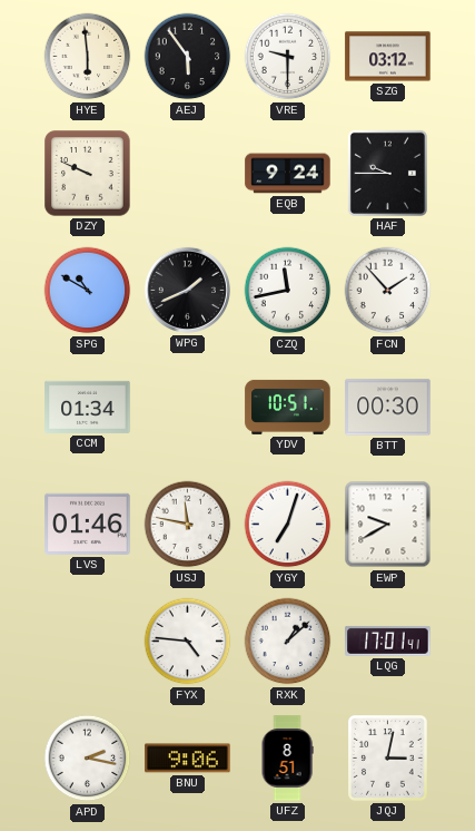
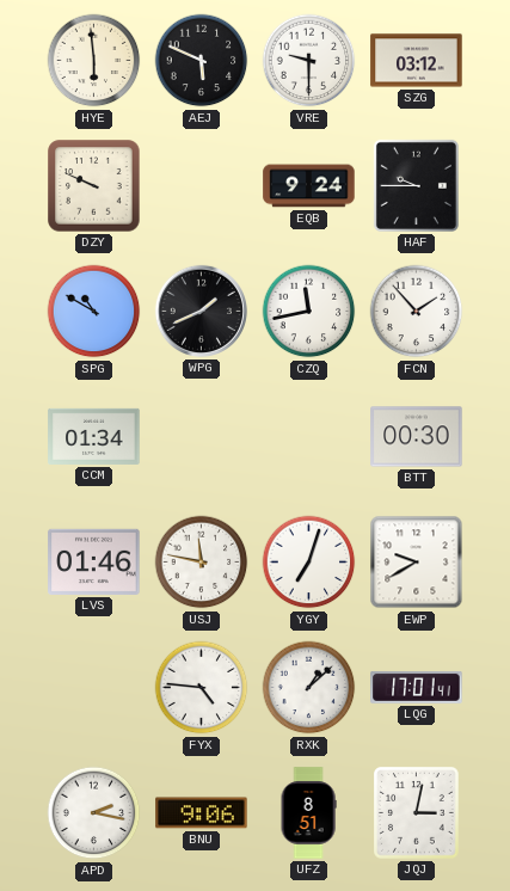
AEJ: 5:54 -> 5:49 (202, 61)
YDV: 10:51 -> none (288, 407)
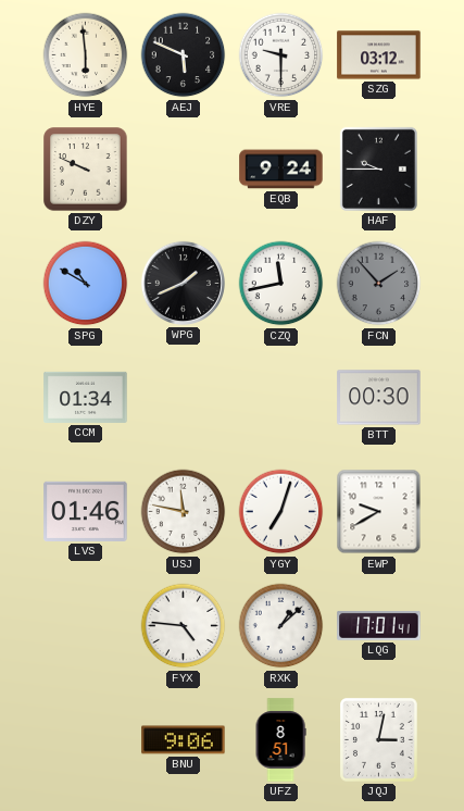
FCN dial: white -> grey (379, 284)
APD: 2:17 -> none (94, 813)
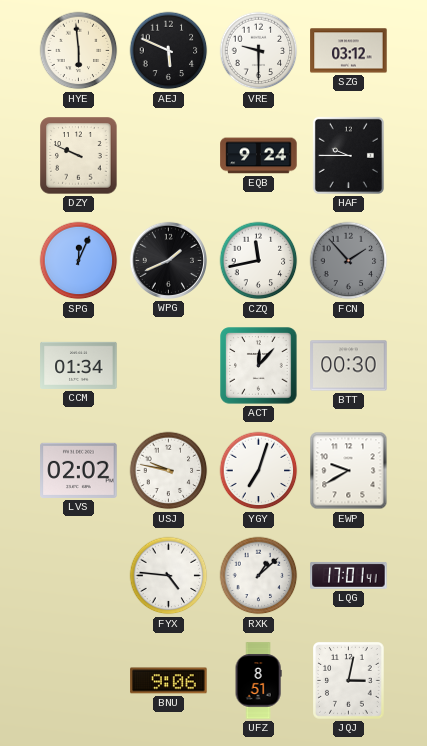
SPG: 10:50 -> 12:04 (79, 261)
ACT: none -> 12:07 (259, 366)
LVS: 01:46 -> 02:02 (79, 470)
USJ: 11:47 -> 9:47 (169, 471)
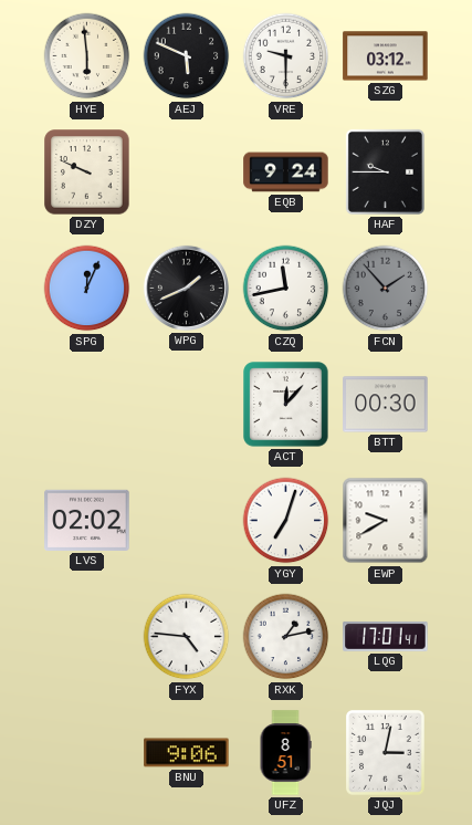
CCM: 01:34 -> none (79, 365)
USJ: 9:47 -> none (169, 471)
RXK: 1:08 -> 1:13 (286, 637)
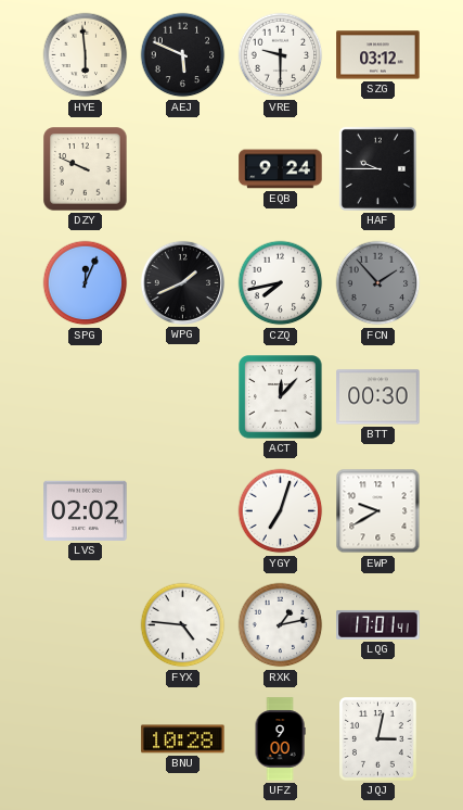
CZQ: 11:43 -> 7:43 (281, 283)
BNU: 9:06 -> 10:28 (183, 739)
UFZ: 8:51 -> 9:00 (280, 739)
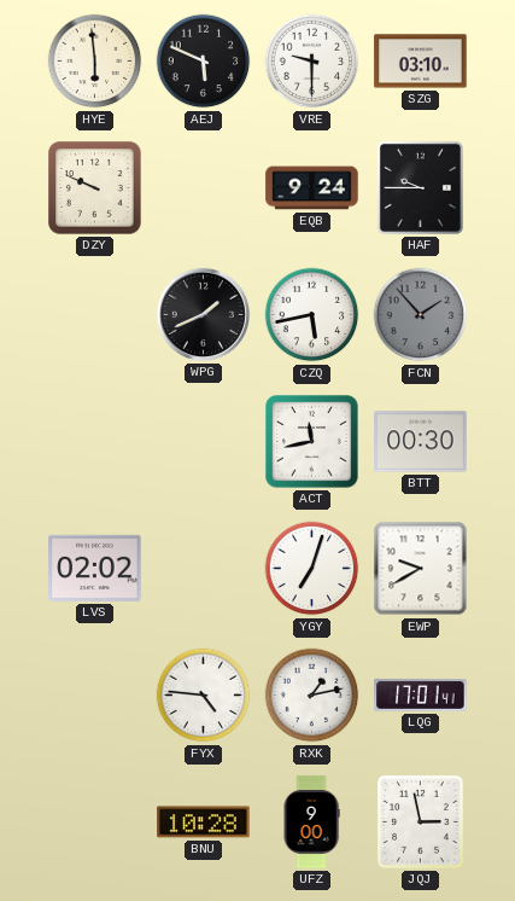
SZG: 03:12 -> 03:10 (421, 62)
SPG: 12:04 -> none (86, 283)
CZQ: 7:43 -> 5:43 (312, 315)
ACT: 12:07 -> 11:43 (312, 442)
JQJ: 3:02 -> 2:58 (421, 822)
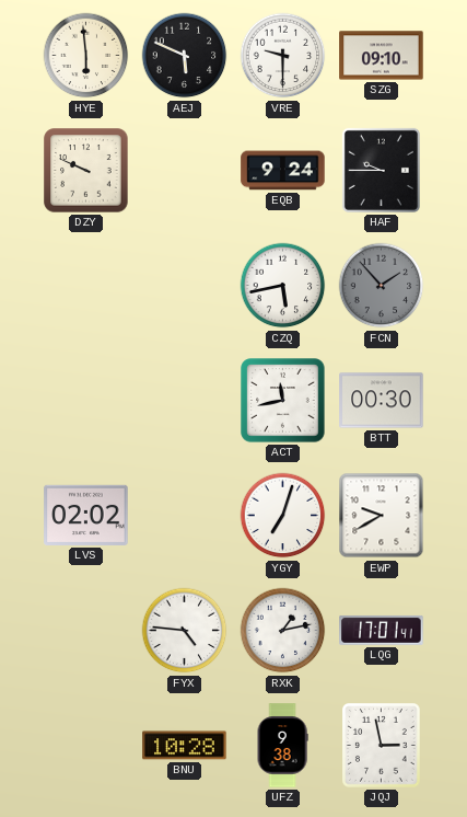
SZG: 03:10 -> 09:10 (382, 56)
WPG: 1:41 -> none (203, 314)
UFZ: 9:00 -> 9:38 (282, 746)
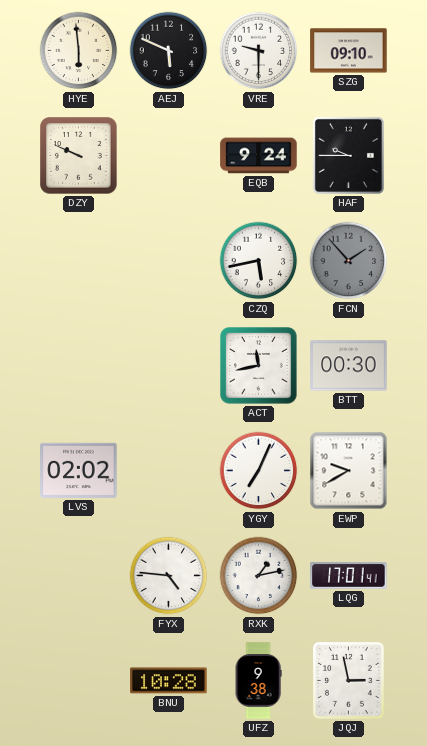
YGY: 7:03 -> 7:04 (259, 471)
